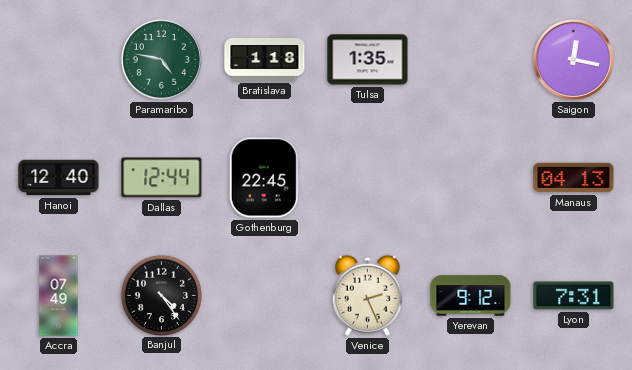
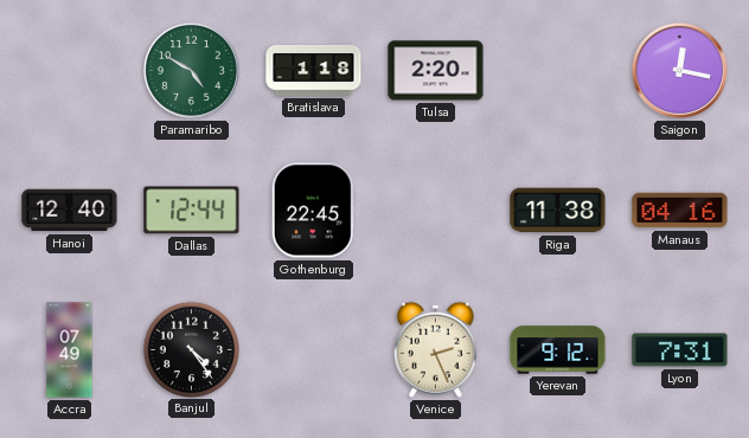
Paramaribo: 4:47 -> 4:50 (191, 70)
Tulsa: 1:35 -> 2:20 (436, 71)
Riga: none -> 11:38 (558, 211)
Manaus: 04:13 -> 04:16 (680, 211)
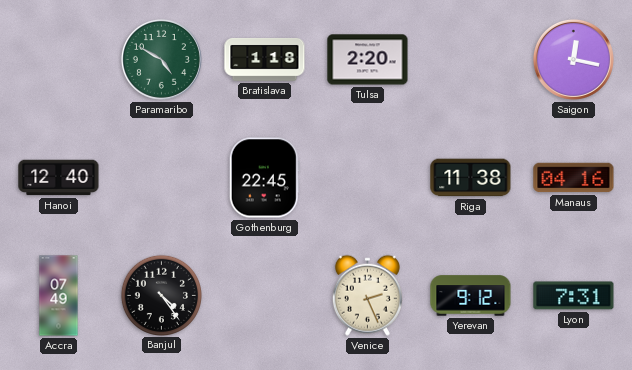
Dallas: 12:44 -> none (192, 211)
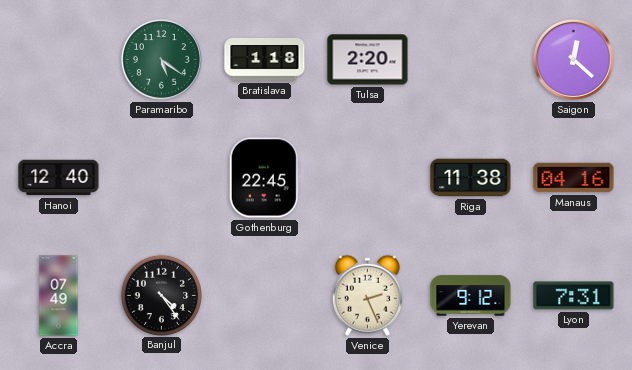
Paramaribo: 4:50 -> 5:21 (161, 59)
Saigon: 12:17 -> 12:22 (573, 59)
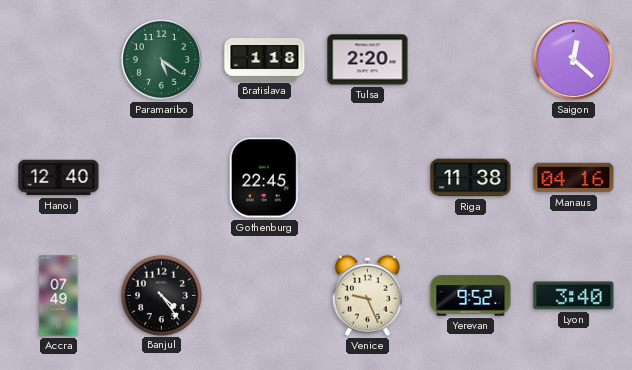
Venice: 2:26 -> 9:26 (367, 295)
Yerevan: 9:12 -> 9:52 (471, 296)
Lyon: 7:31 -> 3:40 (574, 296)
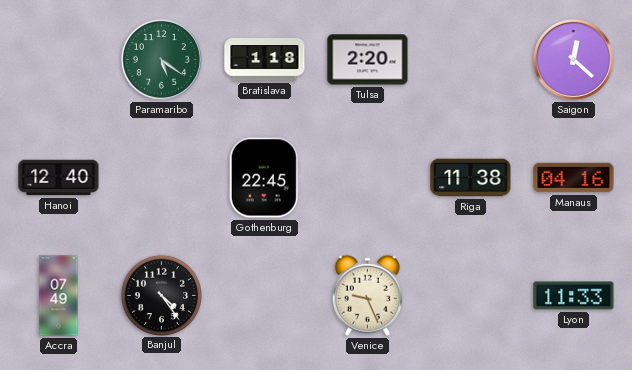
Yerevan: 9:52 -> none (471, 296)
Lyon: 3:40 -> 11:33 (574, 296)
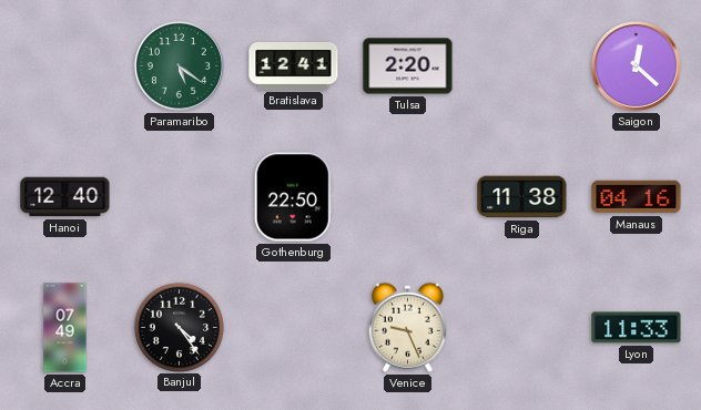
Bratislava: 1:18 -> 12:41 (294, 66)
Gothenburg: 22:45 -> 22:50 (293, 197)
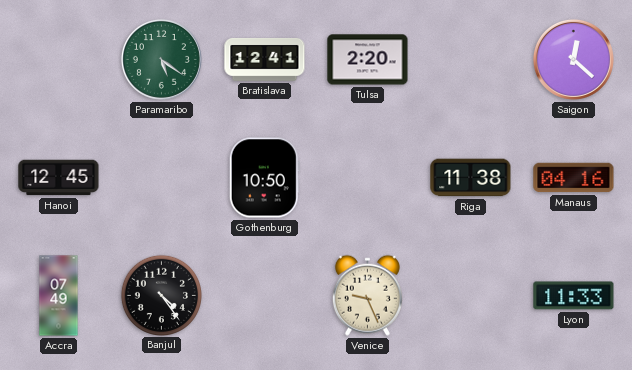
Hanoi: 12:40 -> 12:45 (59, 178)
Gothenburg: 22:50 -> 10:50 (264, 178)
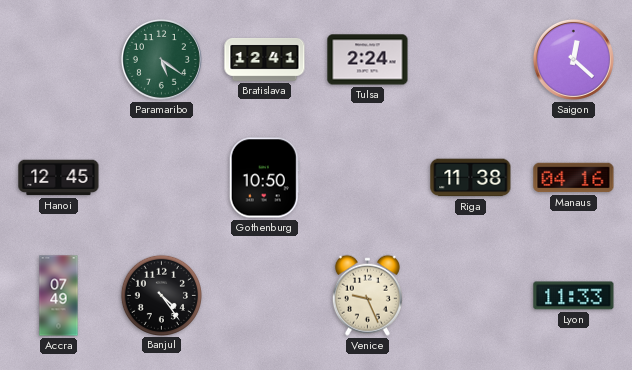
Tulsa: 2:20 -> 2:24 (368, 60)
